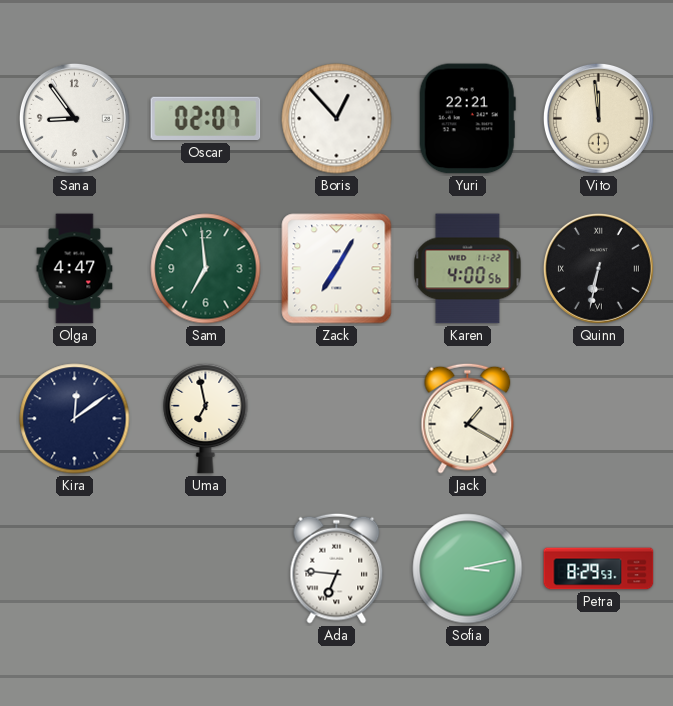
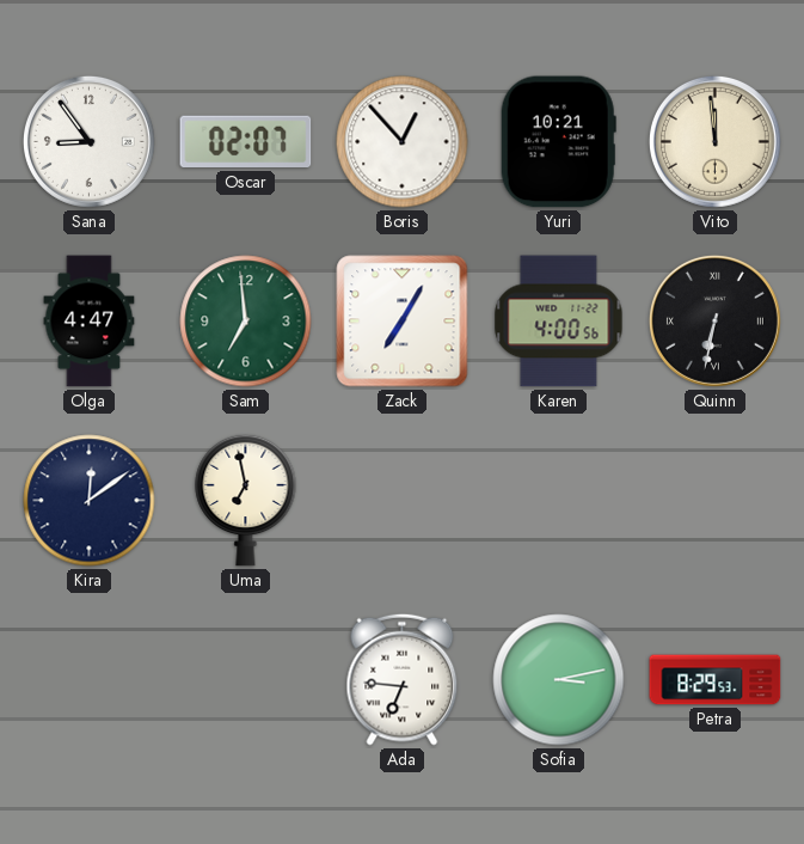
Yuri: 22:21 -> 10:21 (558, 142)
Jack: 1:20 -> none (468, 418)
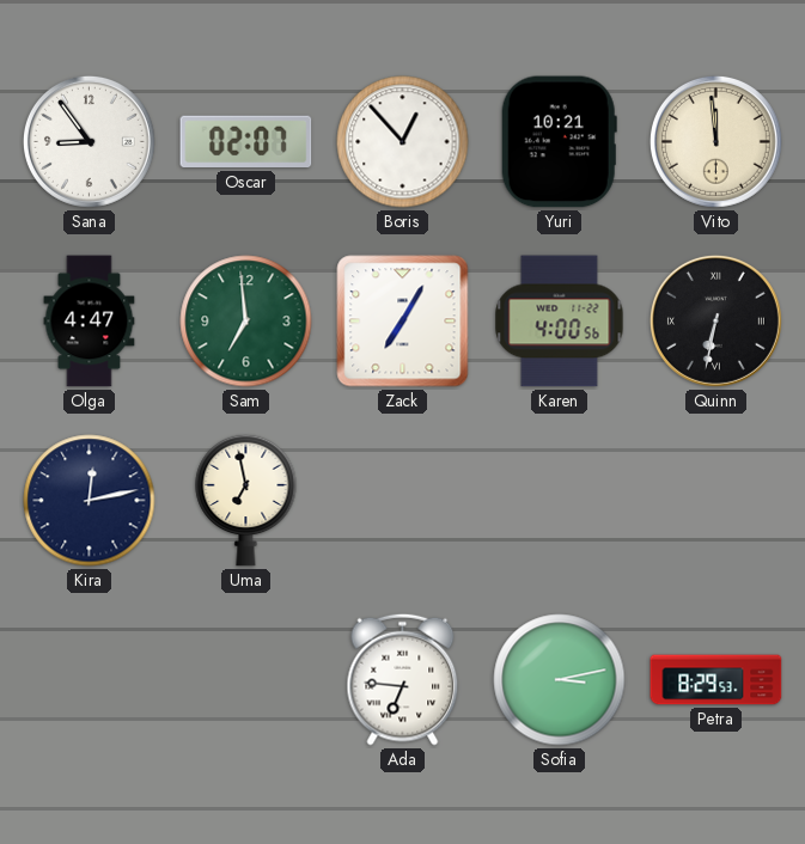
Kira: 12:09 -> 12:13 (90, 501)
